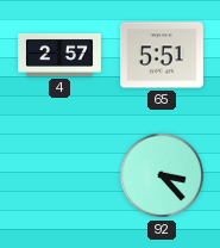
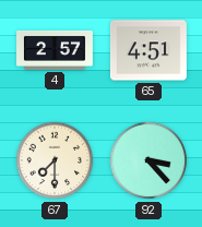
65: 5:51 -> 4:51 (148, 50)
67: none -> 7:30 (55, 160)
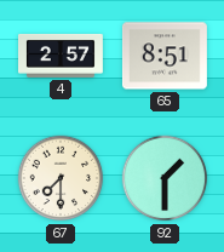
65: 4:51 -> 8:51 (165, 56)
92: 3:23 -> 1:30 (165, 178)
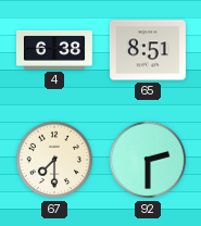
4: 2:57 -> 6:38 (55, 50)
92: 1:30 -> 2:30 (148, 160)
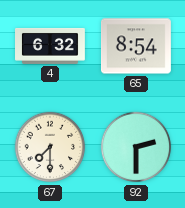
4: 6:38 -> 6:32 (51, 46)
65: 8:51 -> 8:54 (136, 46)
